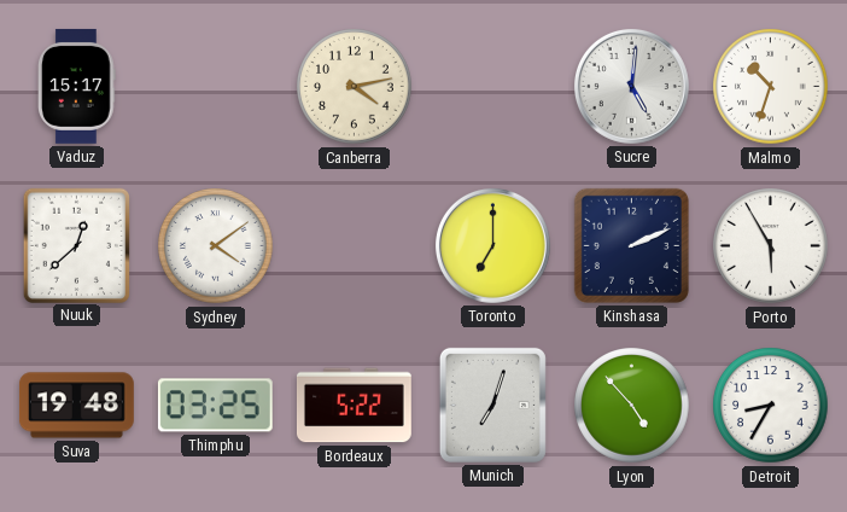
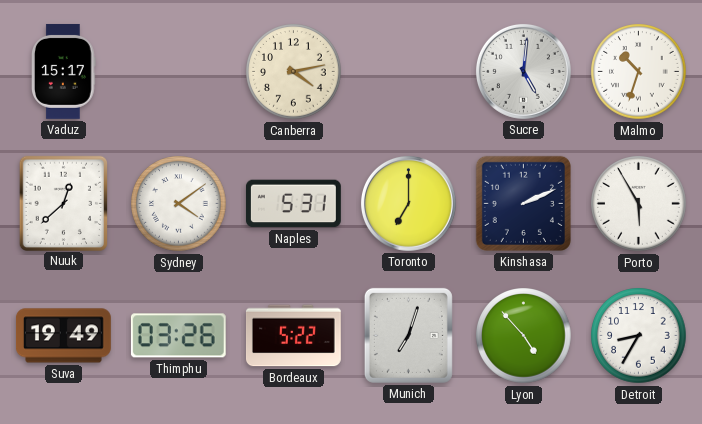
Naples: none -> 5:31 (293, 204)
Suva: 19:48 -> 19:49 (64, 336)
Thimphu: 03:25 -> 03:26 (178, 336)
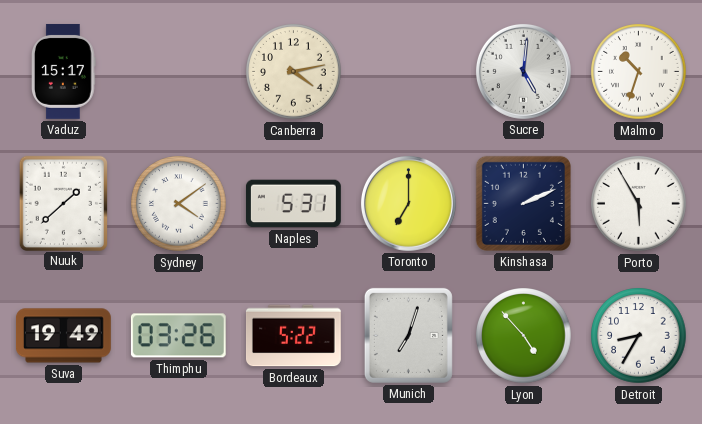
Nuuk: 12:38 -> 1:38 (63, 203)
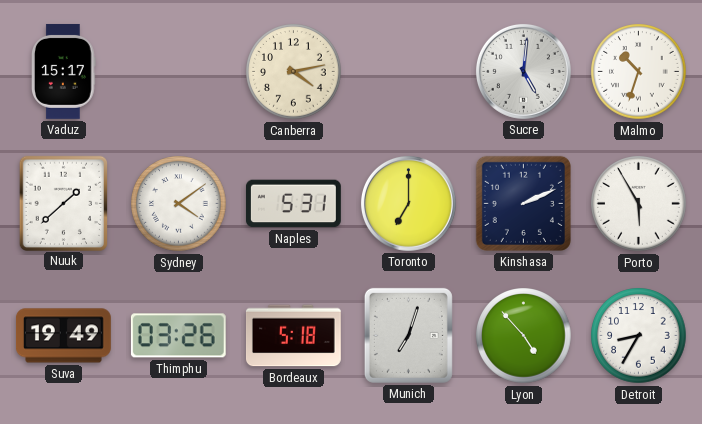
Bordeaux: 5:22 -> 5:18 (293, 336)
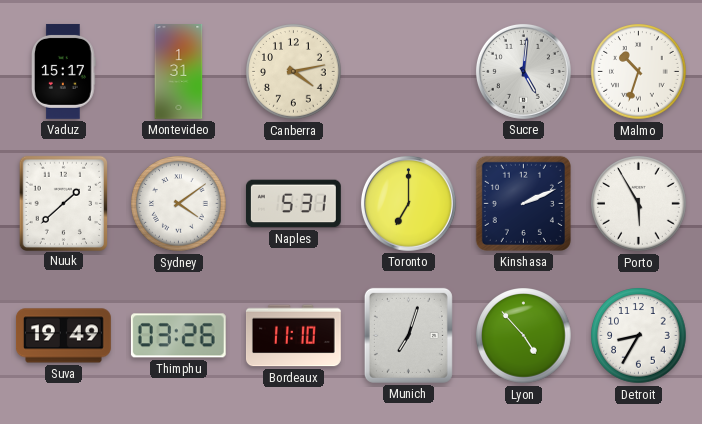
Montevideo: none -> 1:31 (179, 72)
Bordeaux: 5:18 -> 11:10 (293, 336)
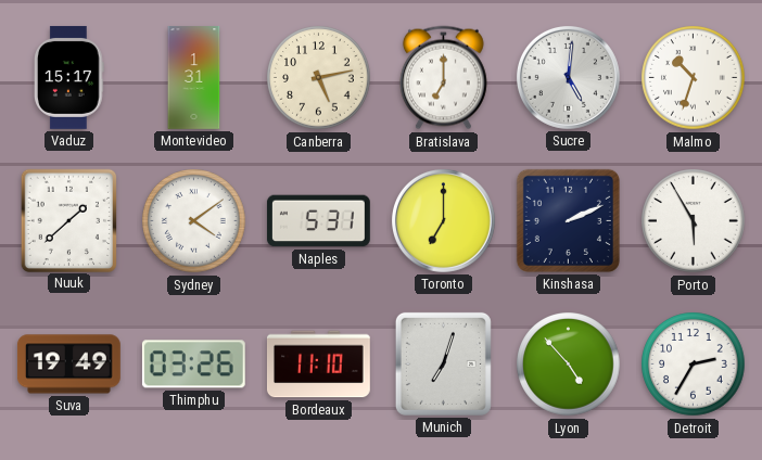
Canberra: 4:13 -> 5:13 (319, 78)
Bratislava: none -> 7:00 (443, 78)
Detroit: 8:35 -> 2:35 (694, 365)
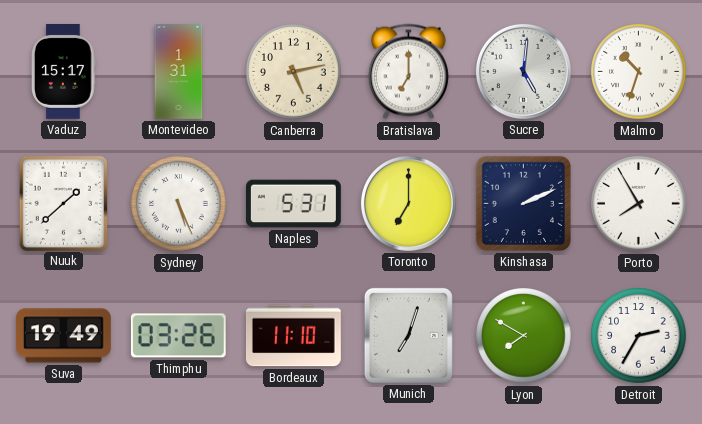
Sydney: 4:09 -> 5:26 (179, 204)
Porto: 5:55 -> 7:55 (639, 204)
Lyon: 4:53 -> 7:50 (524, 336)
